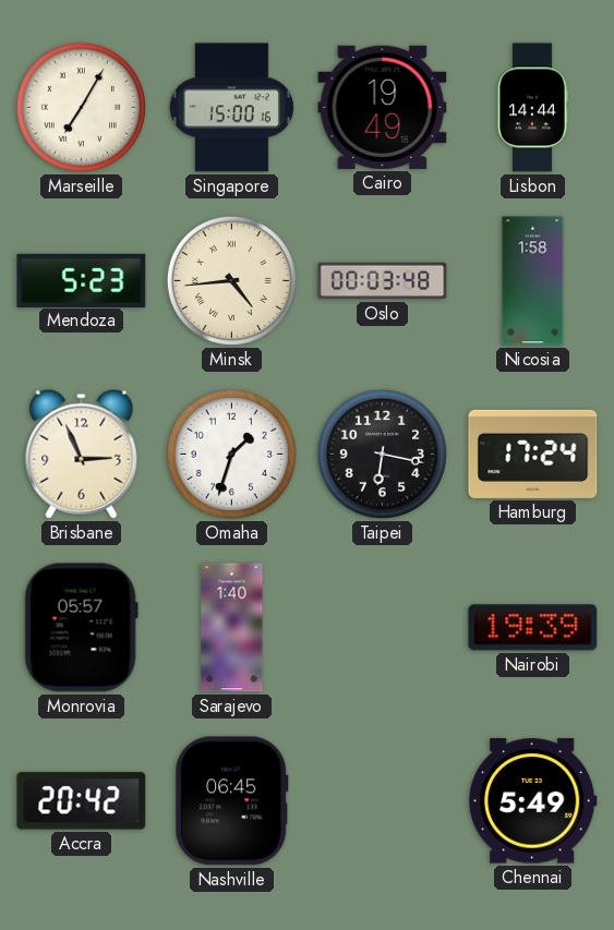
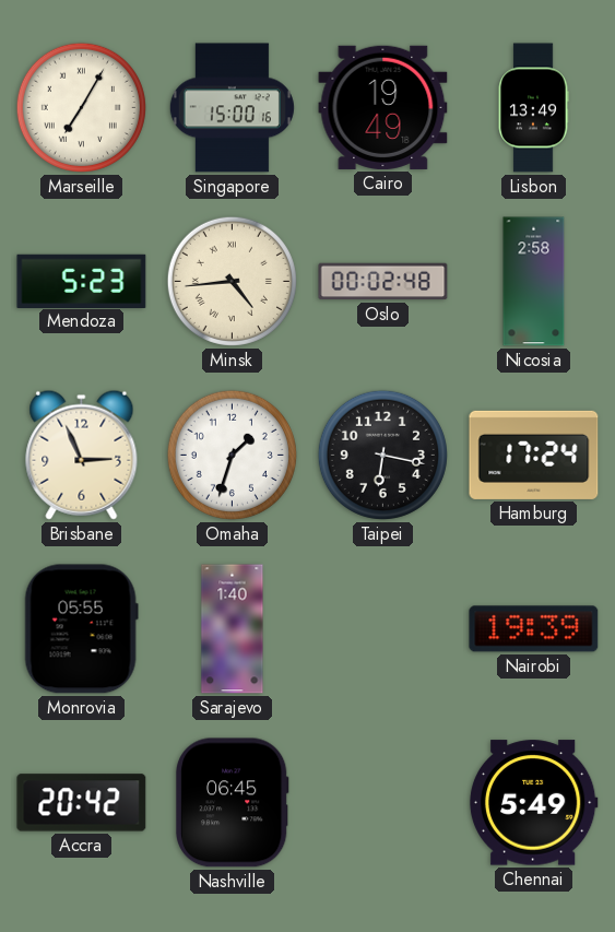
Lisbon: 14:44 -> 13:49 (533, 108)
Oslo: 00:03 -> 00:02 (383, 282)
Nicosia: 1:58 -> 2:58 (534, 282)
Monrovia: 05:57 -> 05:55 (81, 629)
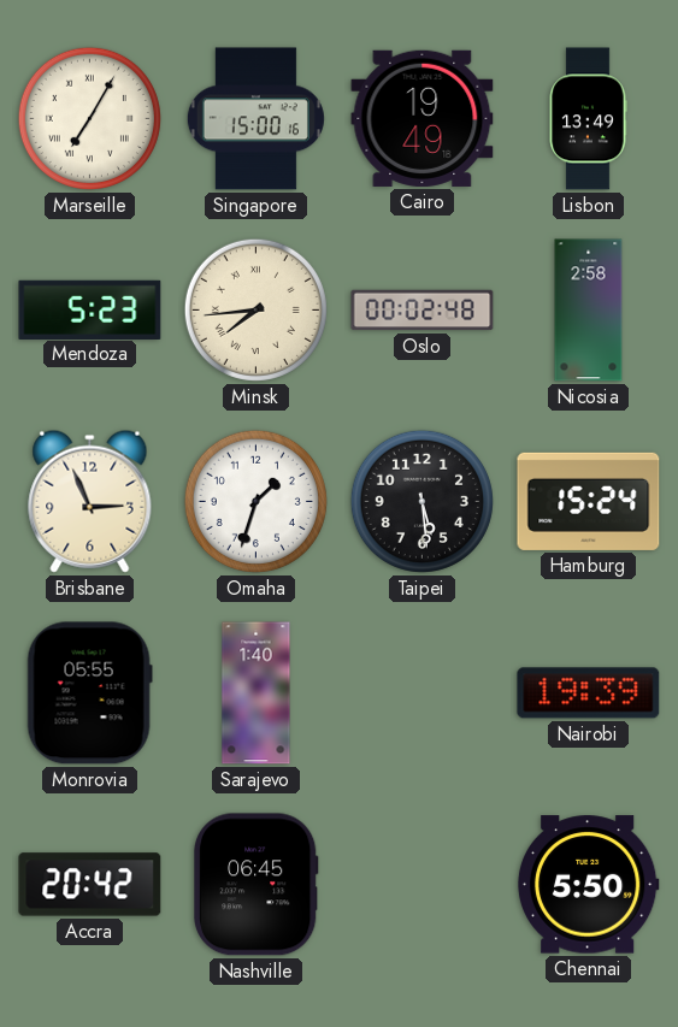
Minsk: 4:44 -> 7:44 (255, 309)
Taipei: 6:17 -> 5:29 (421, 501)
Hamburg: 17:24 -> 15:24 (589, 501)
Chennai: 5:49 -> 5:50 (588, 885)
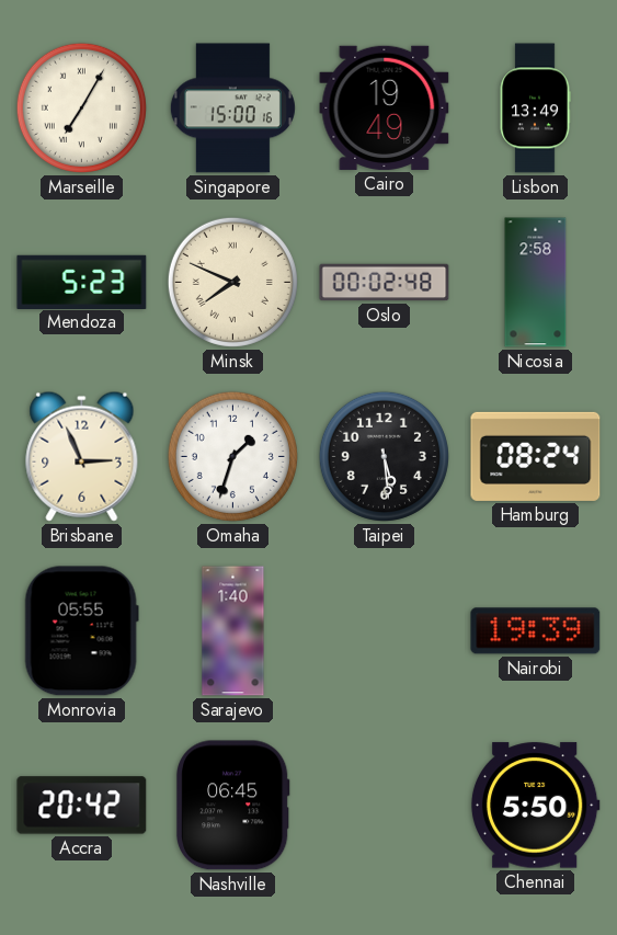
Minsk: 7:44 -> 7:49 (232, 282)
Hamburg: 15:24 -> 08:24 (536, 456)
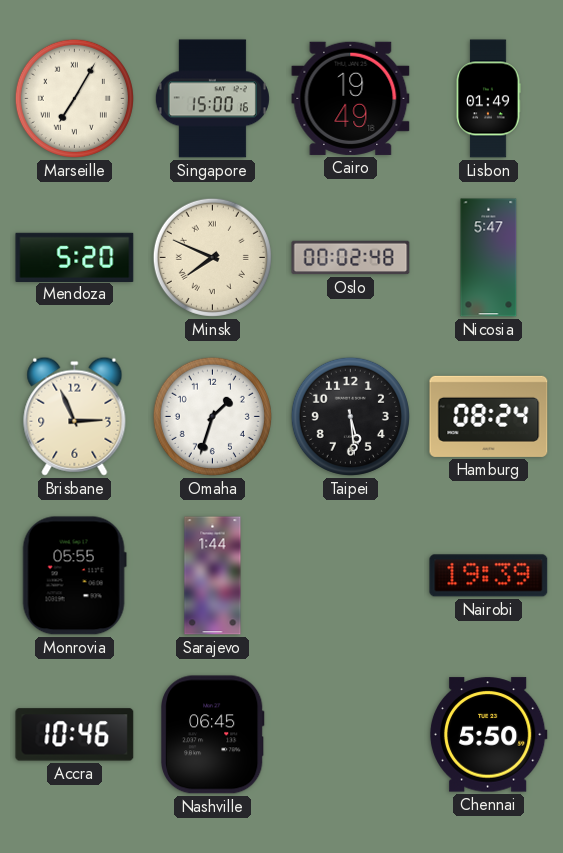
Lisbon: 13:49 -> 01:49 (488, 99)
Mendoza: 5:23 -> 5:20 (75, 257)
Nicosia: 2:58 -> 5:47 (489, 258)
Sarajevo: 1:40 -> 1:44 (213, 576)
Accra: 20:42 -> 10:46 (75, 735)
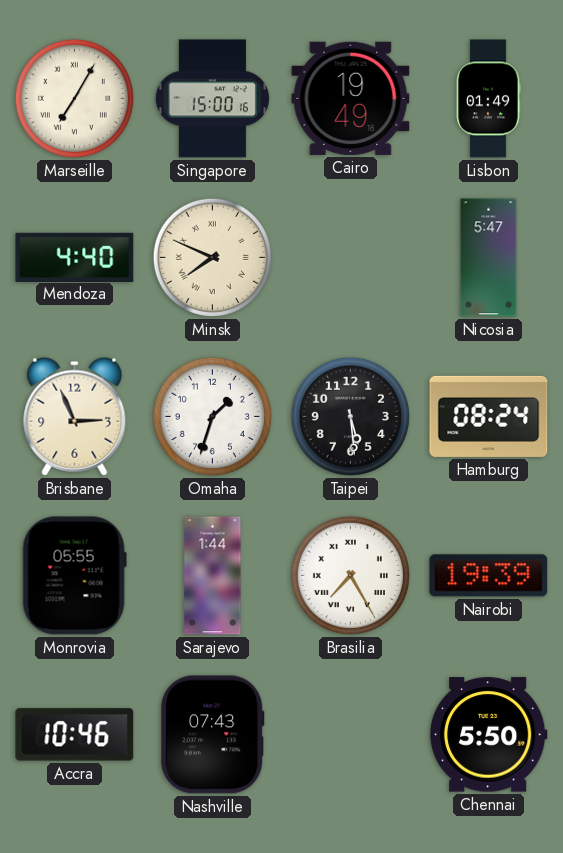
Mendoza: 5:20 -> 4:40 (75, 257)
Oslo: 00:02 -> none (351, 258)
Brasilia: none -> 7:25 (350, 575)
Nashville: 06:45 -> 07:43 (212, 735)
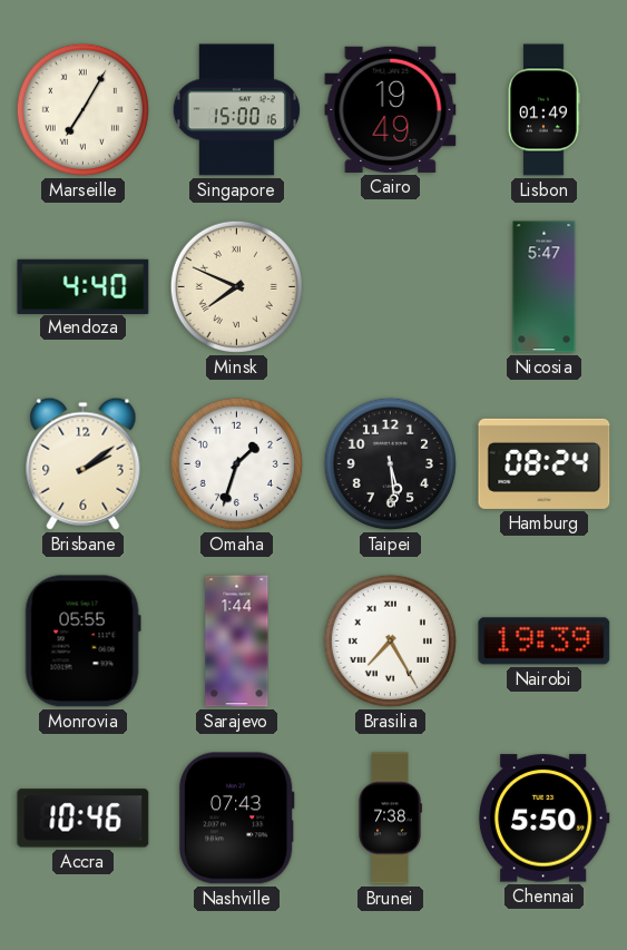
Brisbane: 2:56 -> 2:09 (84, 463)
Brunei: none -> 7:38 (390, 819)
